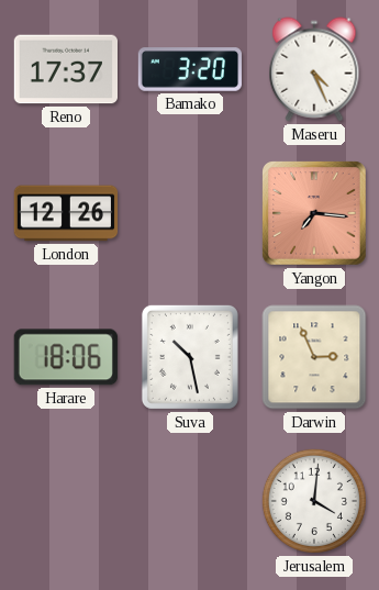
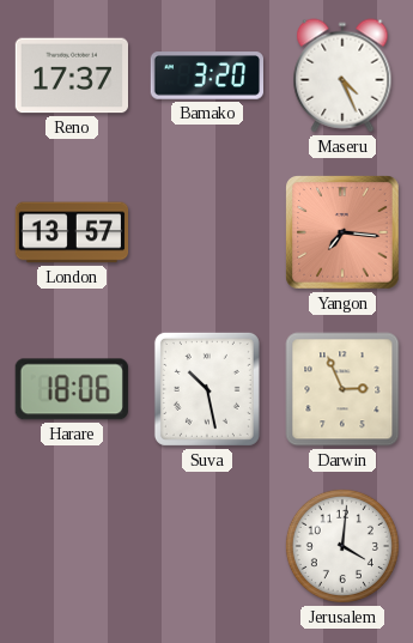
London: 12:26 -> 13:57 (72, 232)
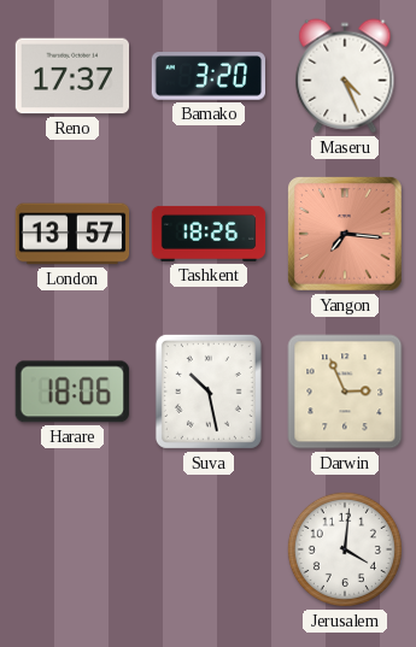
Tashkent: none -> 18:26 (209, 234)
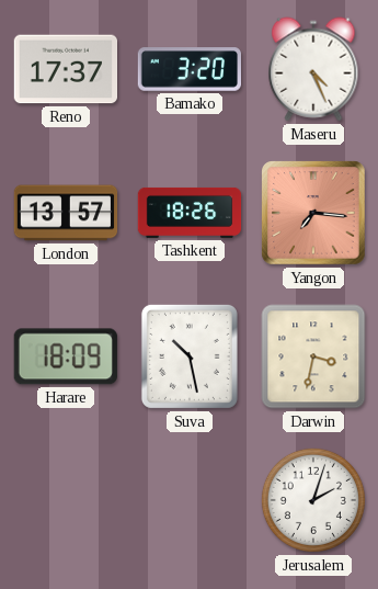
Harare: 18:06 -> 18:09 (66, 356)
Darwin: 2:56 -> 3:32 (313, 356)
Jerusalem: 4:01 -> 2:03 (313, 500)
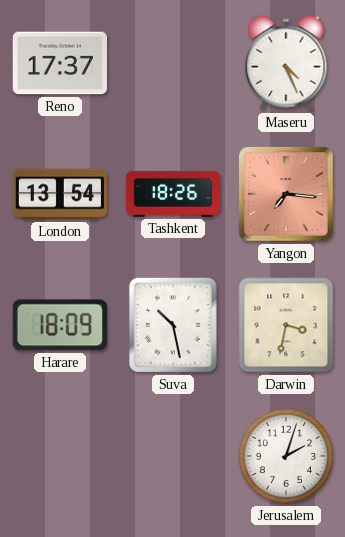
Bamako: 3:20 -> none (188, 69)
London: 13:57 -> 13:54 (60, 194)
